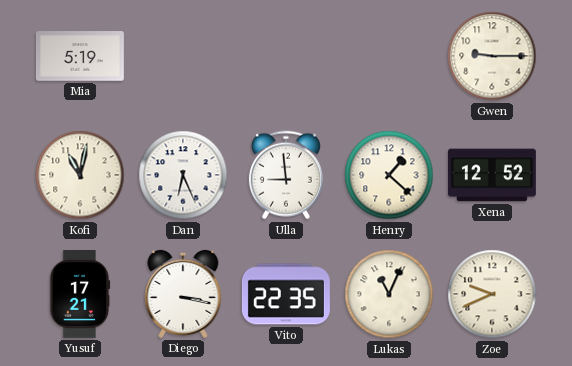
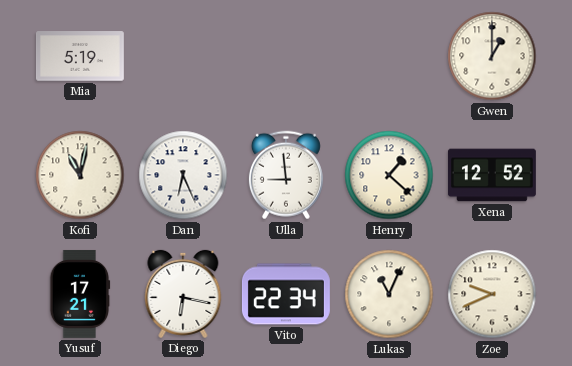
Gwen: 9:15 -> 1:00 (492, 56)
Diego: 3:17 -> 6:17 (183, 294)
Vito: 22:35 -> 22:34 (286, 294)
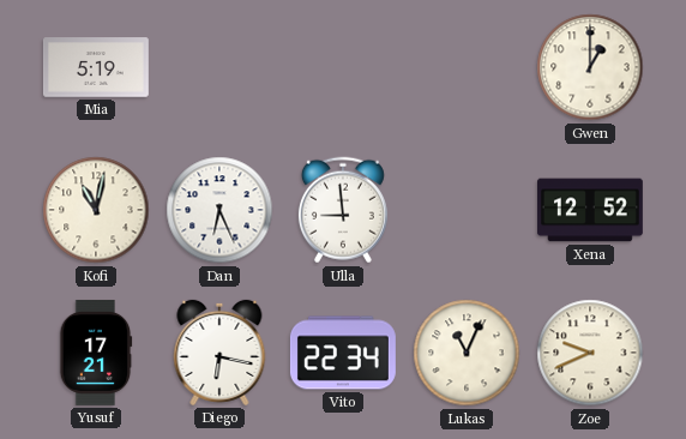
Henry: 1:22 -> none (389, 175)
